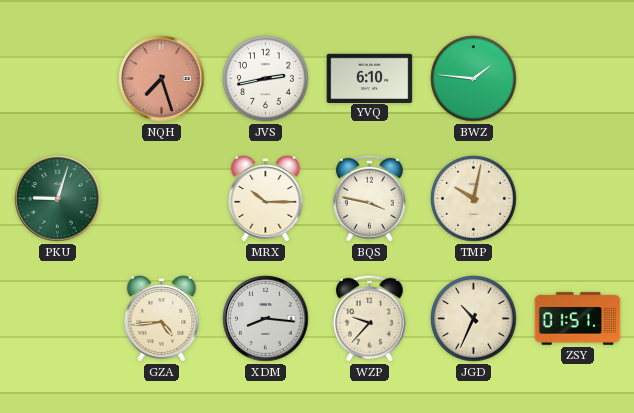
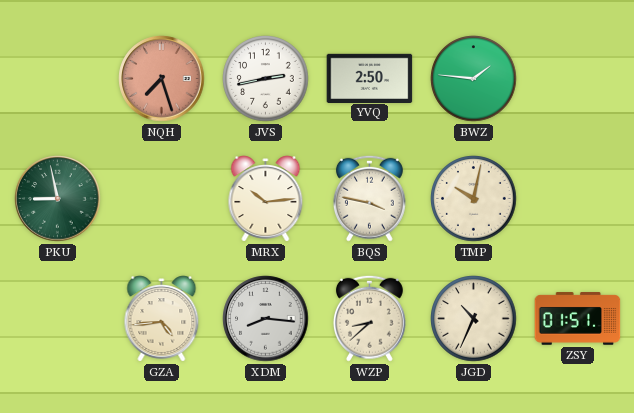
YVQ: 6:10 -> 2:50 (370, 78)
PKU: 9:03 -> 8:58 (58, 199)
MRX: 10:15 -> 10:14 (266, 199)
WZP: 9:37 -> 8:38 (369, 318)
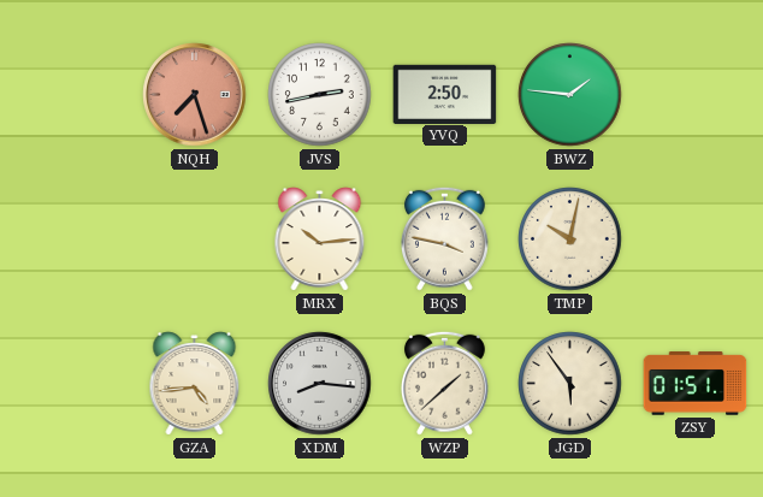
PKU: 8:58 -> none (58, 199)
WZP: 8:38 -> 1:38 (444, 383)
JGD: 10:34 -> 5:54 (570, 384)
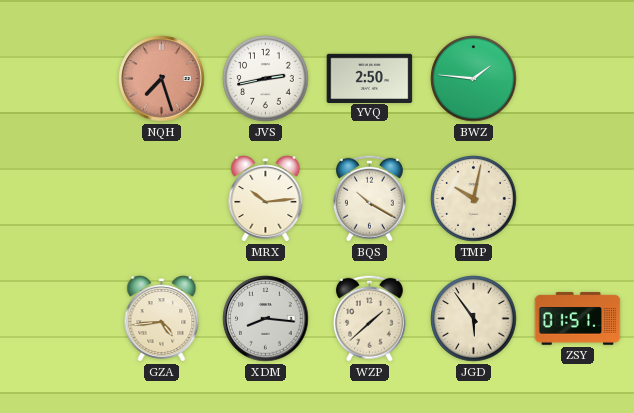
BQS: 3:47 -> 10:20 (369, 198)
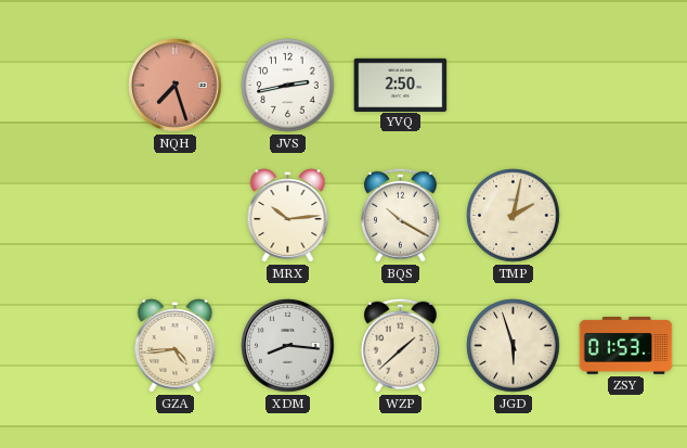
BWZ: 1:46 -> none (474, 79)
TMP: 10:02 -> 2:02 (514, 216)
JGD: 5:54 -> 5:57 (514, 346)
ZSY: 01:51 -> 01:53 (626, 346)
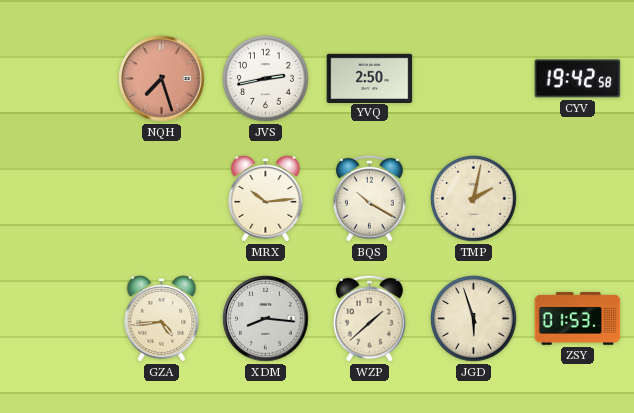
CYV: none -> 19:42 (578, 79)
